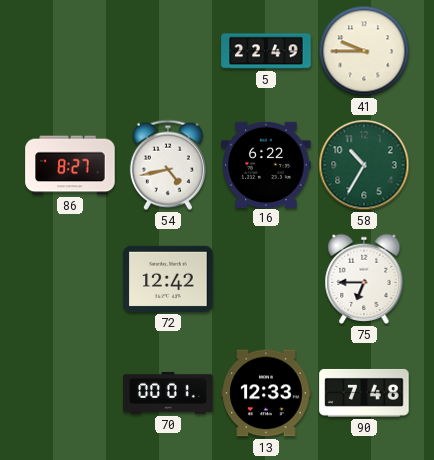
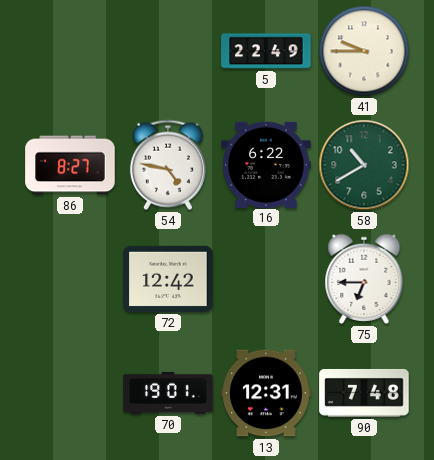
54: 4:43 -> 4:47 (168, 165)
58: 10:35 -> 10:40 (364, 165)
70: 00:01 -> 19:01 (168, 393)
13: 12:33 -> 12:31 (266, 393)
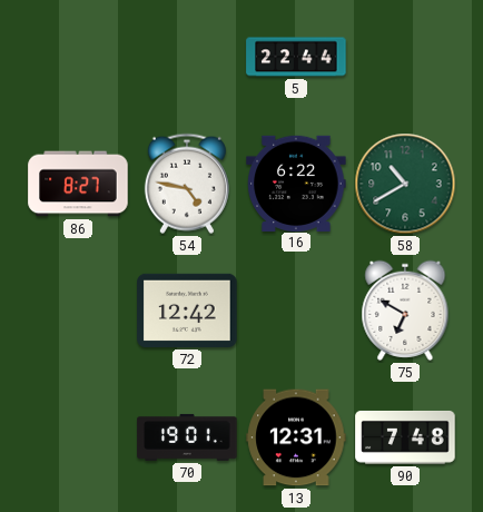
5: 22:49 -> 22:44 (296, 57)
41: 9:45 -> none (364, 51)
75: 6:45 -> 6:50 (405, 311)
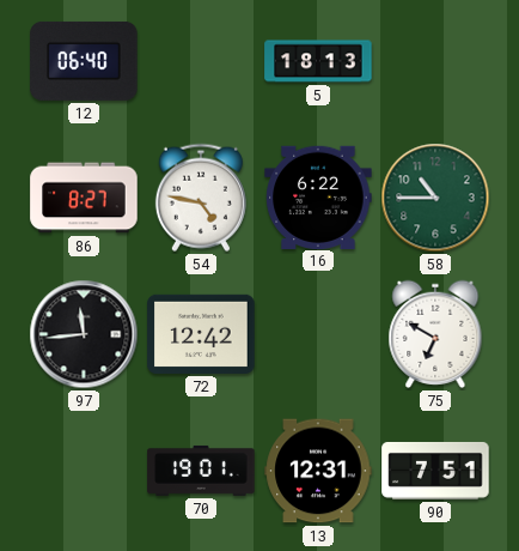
12: none -> 06:40 (84, 61)
5: 22:44 -> 18:13 (318, 61)
58: 10:40 -> 10:45 (435, 198)
97: none -> 11:44 (84, 334)
90: 7:48 -> 7:51 (435, 471)
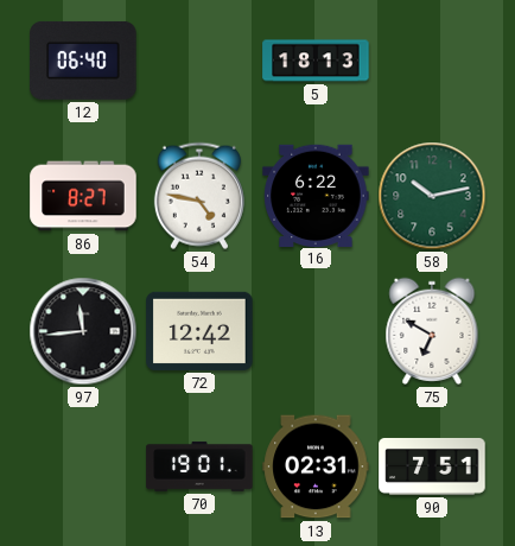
58: 10:45 -> 10:13 (432, 196)
13: 12:31 -> 02:31 (316, 466)
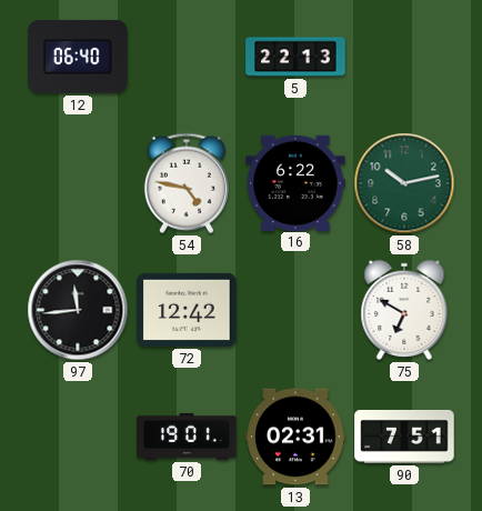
5: 18:13 -> 22:13 (295, 57)
86: 8:27 -> none (83, 196)
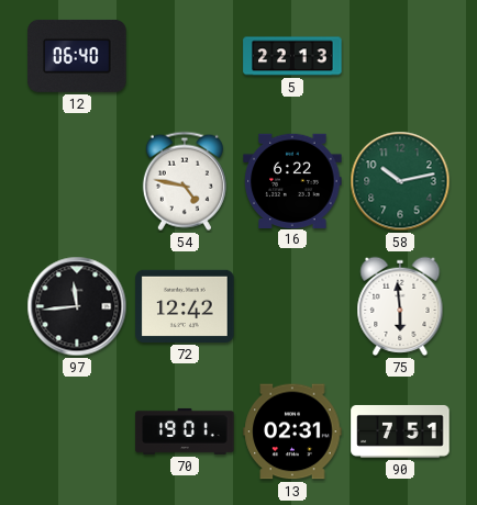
75: 6:50 -> 5:59 (400, 306)
